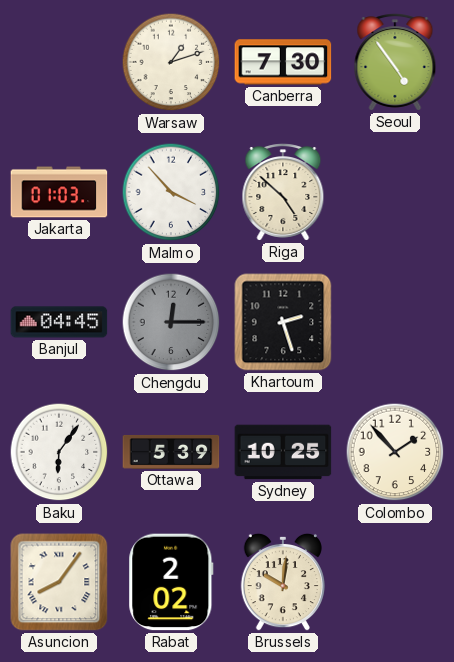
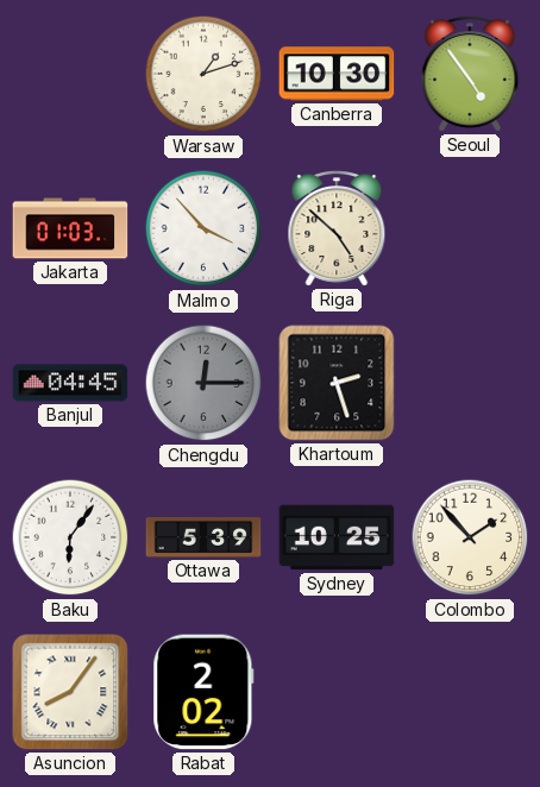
Canberra: 7:30 -> 10:30 (337, 74)
Brussels: 10:01 -> none (282, 582)
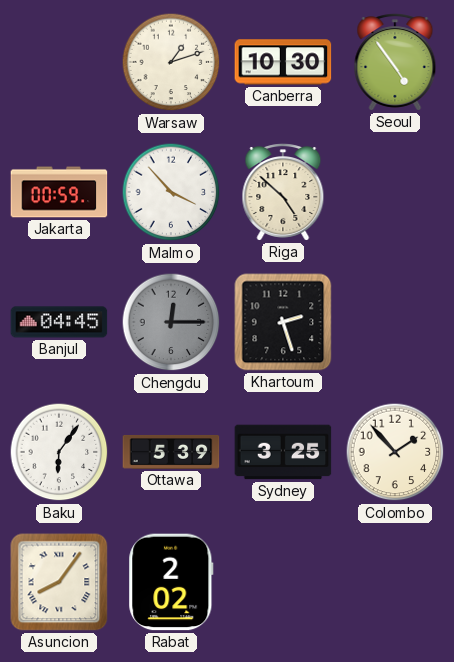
Jakarta: 01:03 -> 00:59 (59, 192)
Sydney: 10:25 -> 3:25 (283, 452)
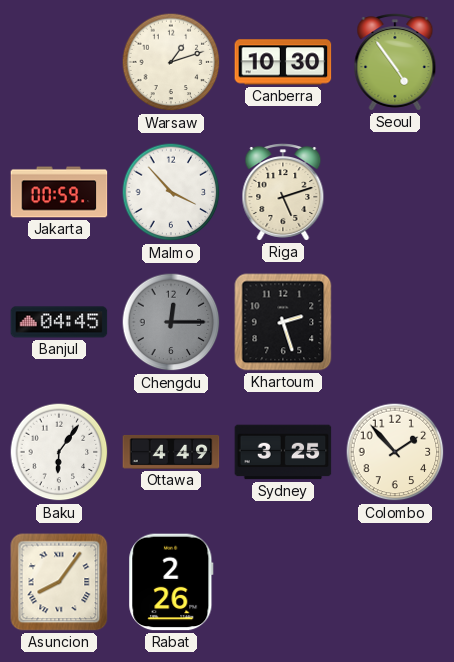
Riga: 4:52 -> 5:12 (283, 192)
Ottawa: 5:39 -> 4:49 (171, 452)
Rabat: 2:02 -> 2:26 (171, 582)
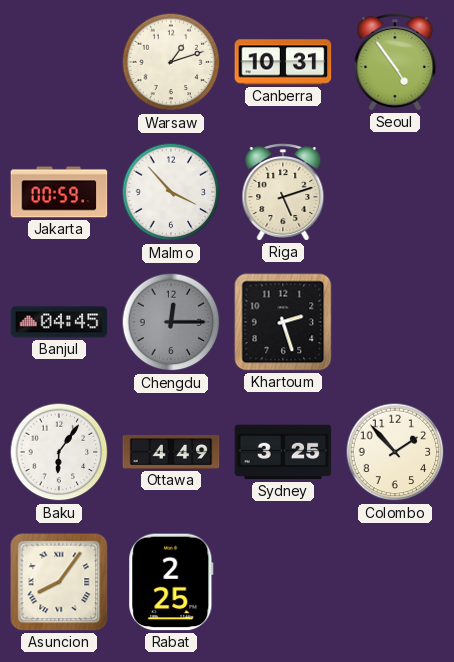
Canberra: 10:30 -> 10:31 (283, 62)
Rabat: 2:26 -> 2:25 (171, 582)
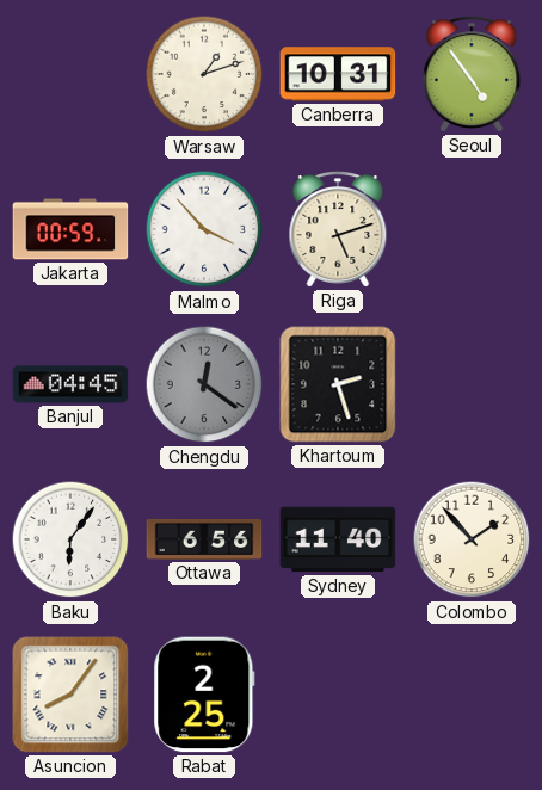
Chengdu: 12:15 -> 12:21 (204, 384)
Ottawa: 4:49 -> 6:56 (204, 539)
Sydney: 3:25 -> 11:40 (338, 539)
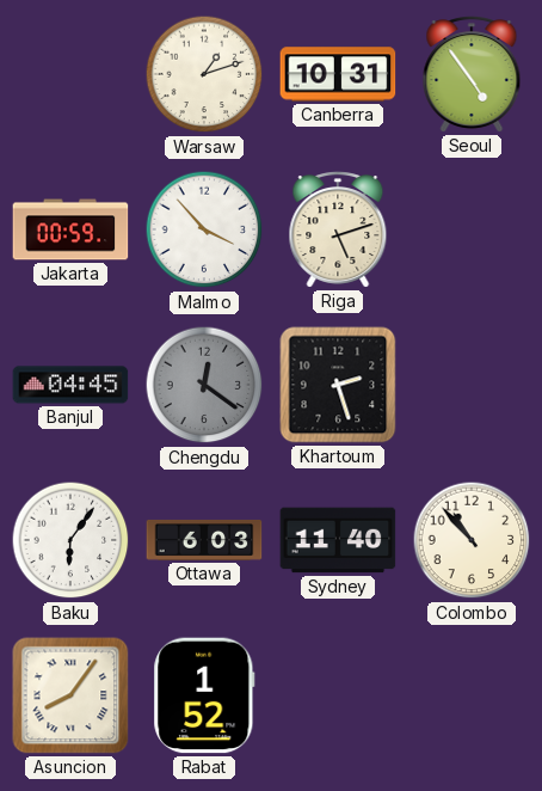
Ottawa: 6:56 -> 6:03 (204, 540)
Colombo: 1:53 -> 10:53 (472, 540)
Rabat: 2:25 -> 1:52 (204, 695)
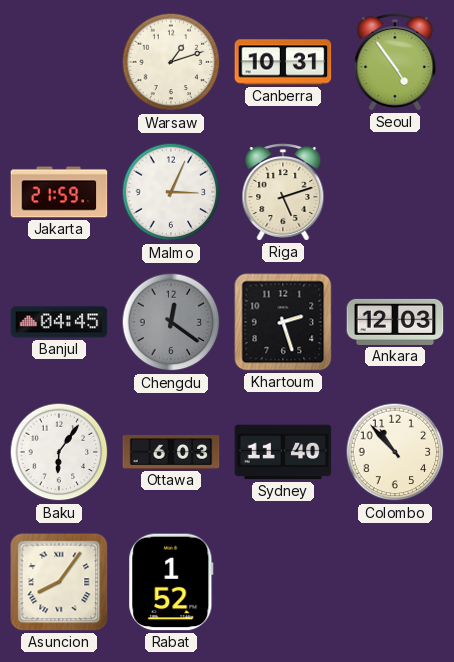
Jakarta: 00:59 -> 21:59 (59, 192)
Malmo: 3:53 -> 3:04 (171, 192)
Ankara: none -> 12:03 (395, 322)
